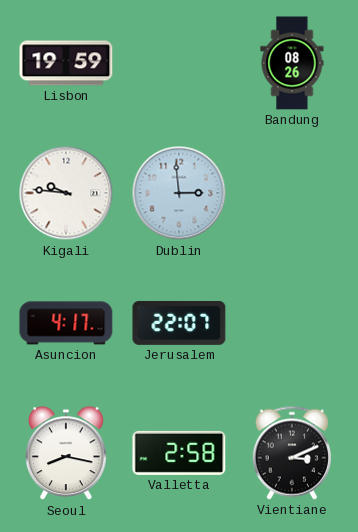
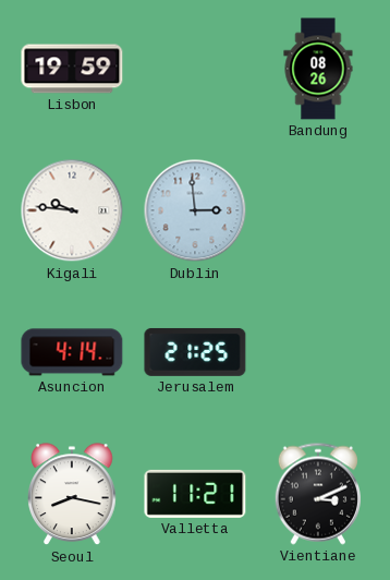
Asuncion: 4:17 -> 4:14 (72, 352)
Jerusalem: 22:07 -> 21:25 (195, 352)
Valletta: 2:58 -> 11:21 (195, 494)
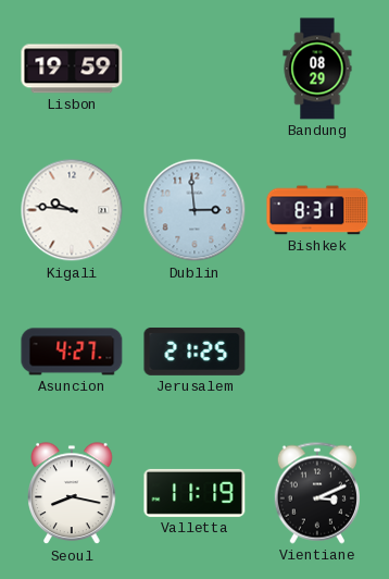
Bandung: 08:26 -> 08:29 (317, 69)
Bishkek: none -> 8:31 (317, 210)
Asuncion: 4:14 -> 4:27 (72, 352)
Valletta: 11:21 -> 11:19 (195, 493)
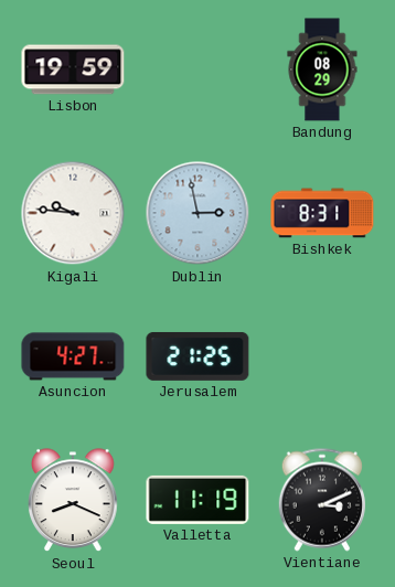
Dublin: 2:59 -> 2:58 (197, 213)
Seoul: 8:17 -> 8:19 (73, 501)
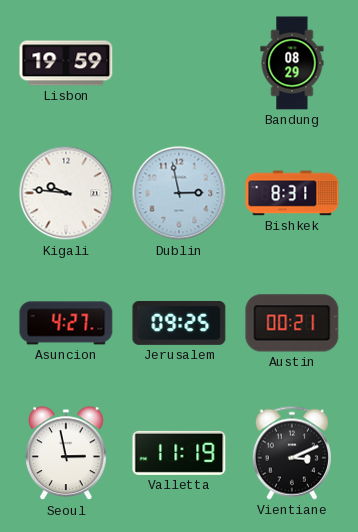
Jerusalem: 21:25 -> 09:25 (179, 323)
Austin: none -> 00:21 (292, 323)
Seoul: 8:19 -> 2:58 (66, 454)
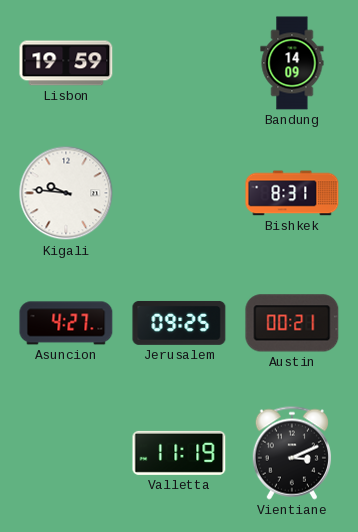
Bandung: 08:29 -> 14:09 (292, 63)
Dublin: 2:58 -> none (179, 193)
Seoul: 2:58 -> none (66, 454)
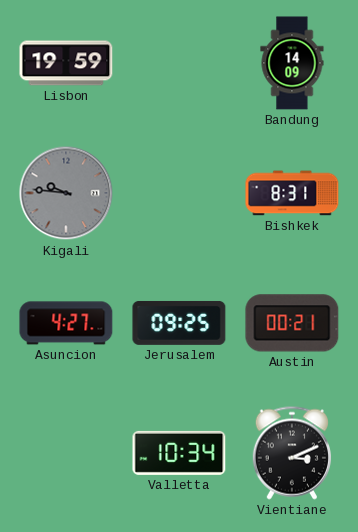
Kigali dial: white -> grey (66, 193)
Valletta: 11:19 -> 10:34 (179, 453)
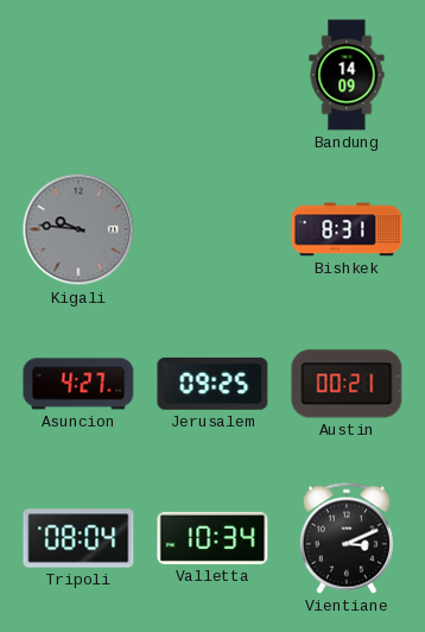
Lisbon: 19:59 -> none (66, 63)
Tripoli: none -> 08:04 (78, 538)
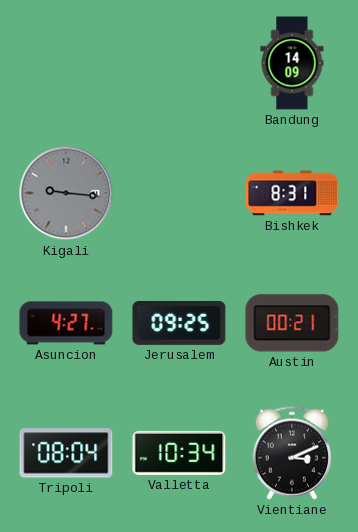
Kigali: 9:46 -> 9:16 (66, 193)
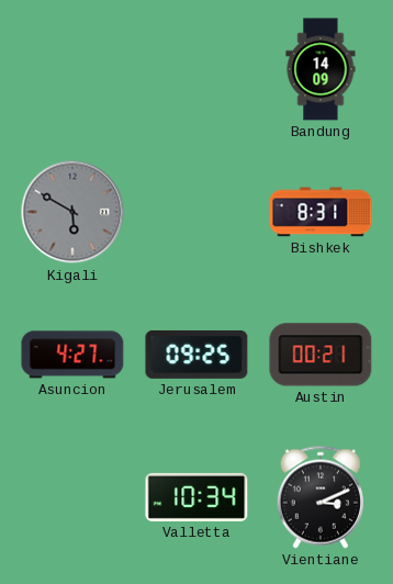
Kigali: 9:16 -> 5:50 (72, 212)
Tripoli: 08:04 -> none (66, 453)
